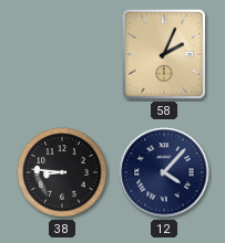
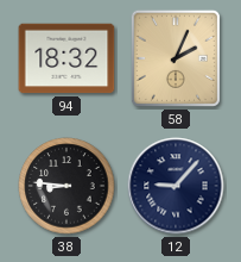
94: none -> 18:32 (66, 58)
12: 4:07 -> 9:07 (176, 186)
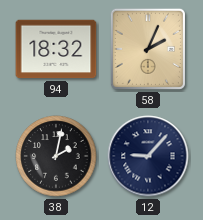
38: 8:46 -> 2:02 (56, 156)
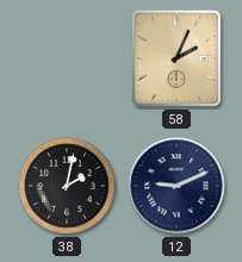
94: 18:32 -> none (56, 49)
12: 9:07 -> 9:11 (176, 186)
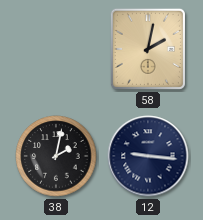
58: 2:04 -> 2:02 (148, 49)
12: 9:11 -> 9:16 (148, 156)
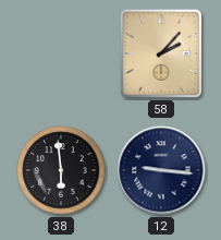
58: 2:02 -> 2:07 (161, 53)
38: 2:02 -> 5:59 (61, 170)
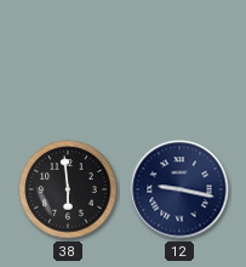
58: 2:07 -> none (161, 53)
12: 9:16 -> 9:17 (179, 189)
